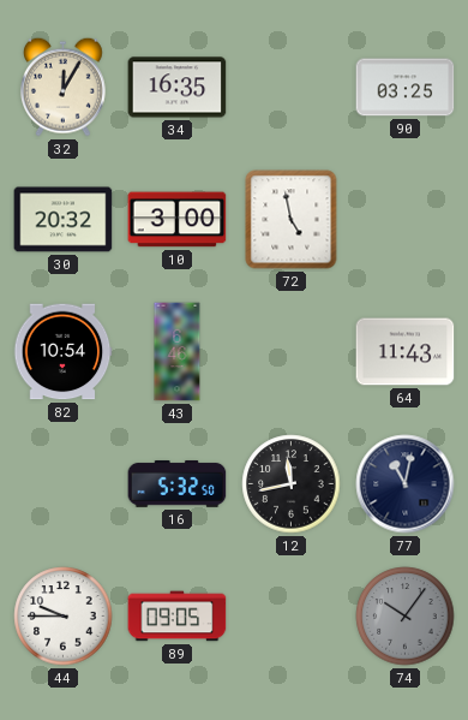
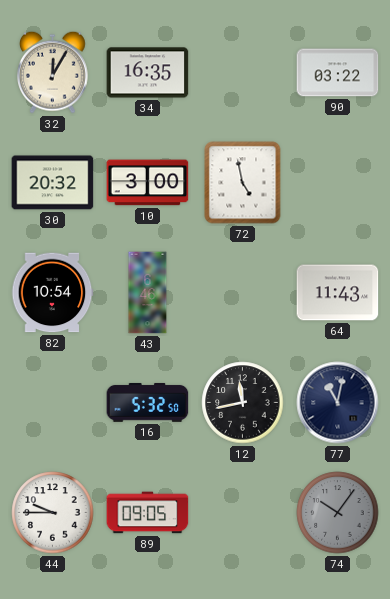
90: 03:25 -> 03:22 (338, 73)
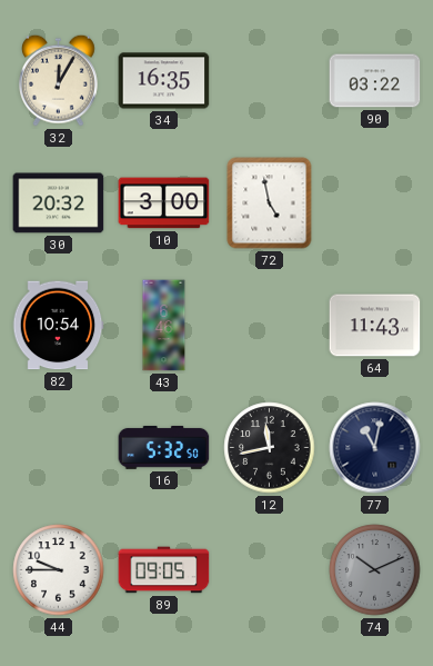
74: 10:06 -> 10:11 (375, 570)
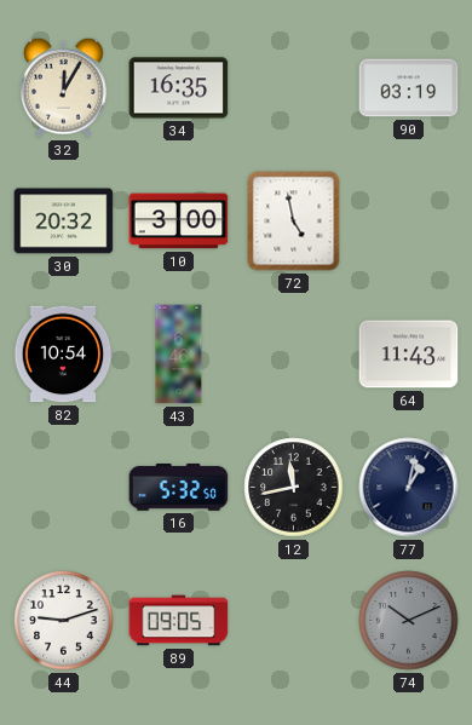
90: 03:22 -> 03:19 (409, 88)
77: 11:02 -> 1:02 (409, 488)
44: 9:45 -> 9:12 (64, 621)
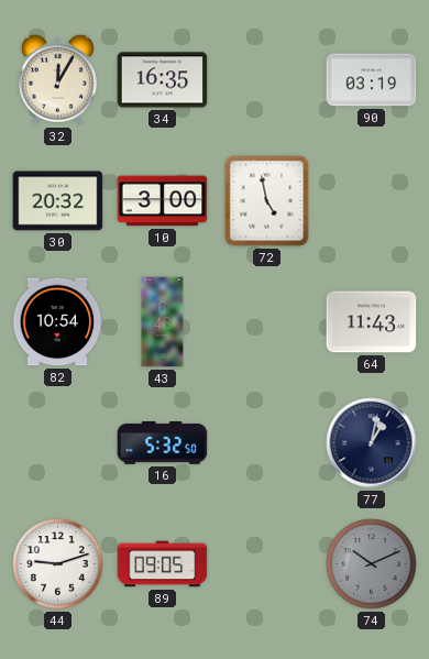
12: 11:43 -> none (294, 488)
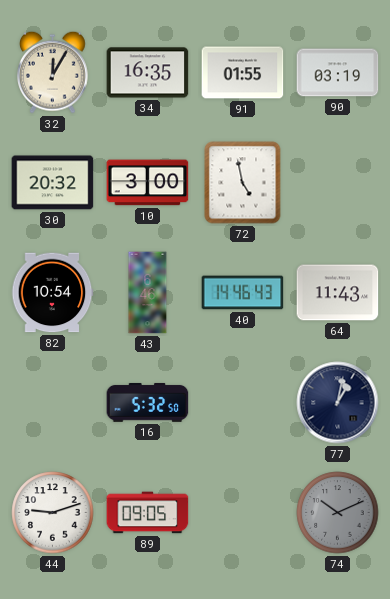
91: none -> 01:55 (243, 73)
40: none -> 14:46 (243, 293)
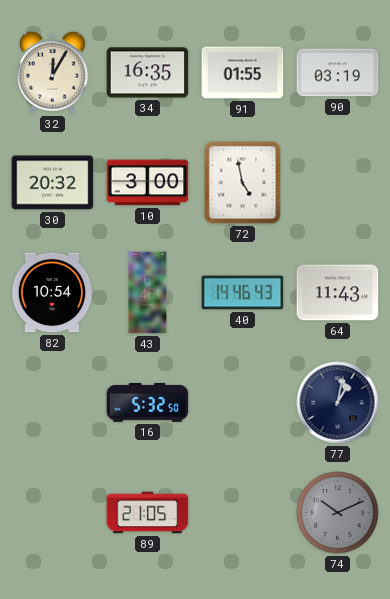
44: 9:12 -> none (53, 513)
89: 09:05 -> 21:05 (148, 513)
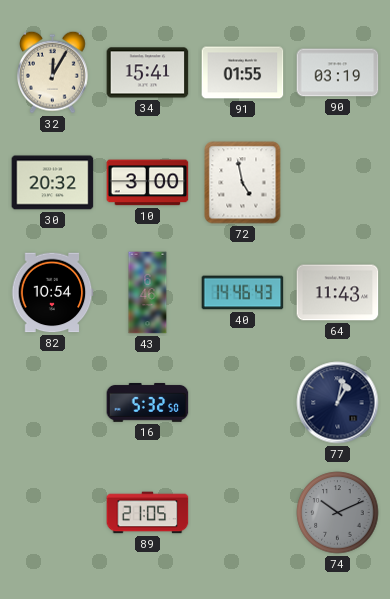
34: 16:35 -> 15:41 (148, 73)
